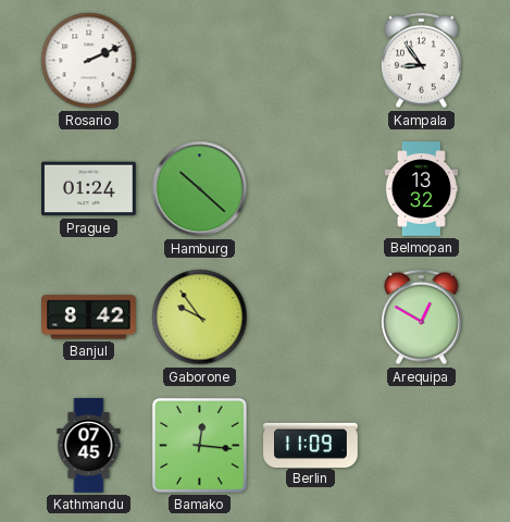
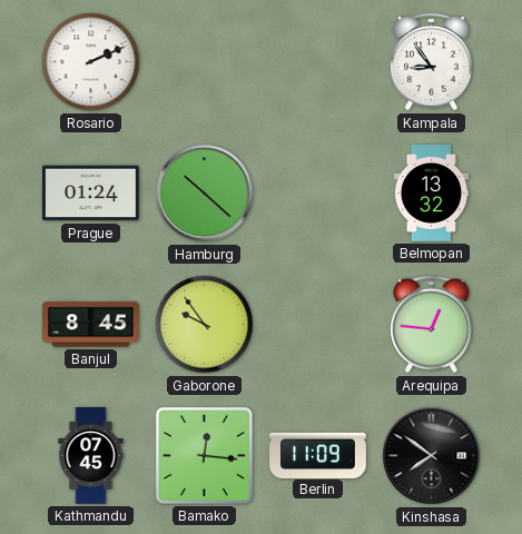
Banjul: 8:42 -> 8:45 (91, 325)
Arequipa: 12:50 -> 12:46 (432, 325)
Kinshasa: none -> 7:51 (432, 456)
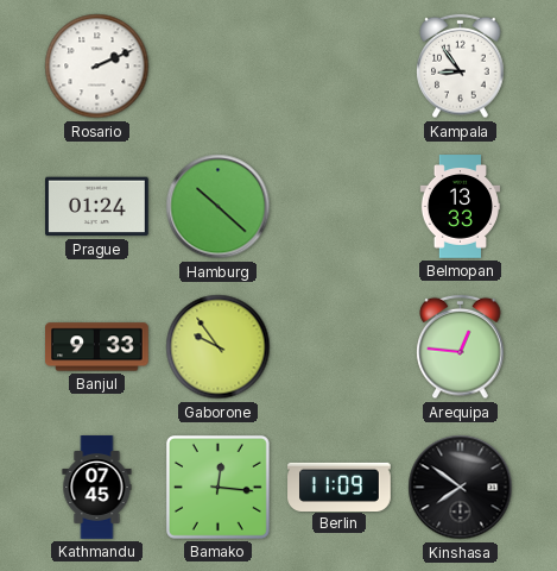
Belmopan: 13:32 -> 13:33 (461, 207)
Banjul: 8:45 -> 9:33 (97, 347)
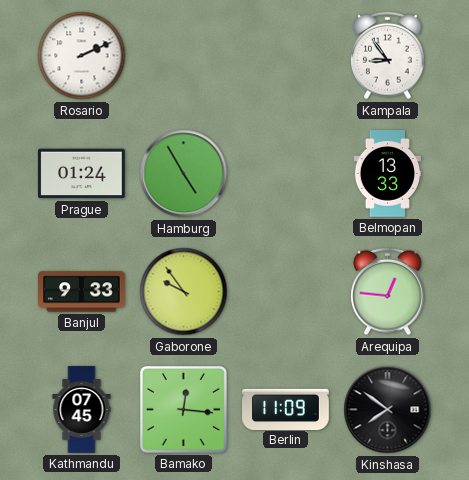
Hamburg: 10:22 -> 4:55 (184, 174)
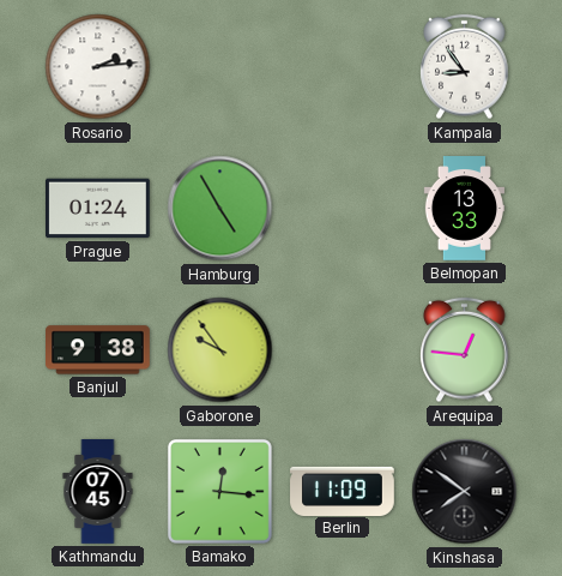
Rosario: 2:11 -> 2:14 (98, 67)
Banjul: 9:33 -> 9:38 (98, 350)
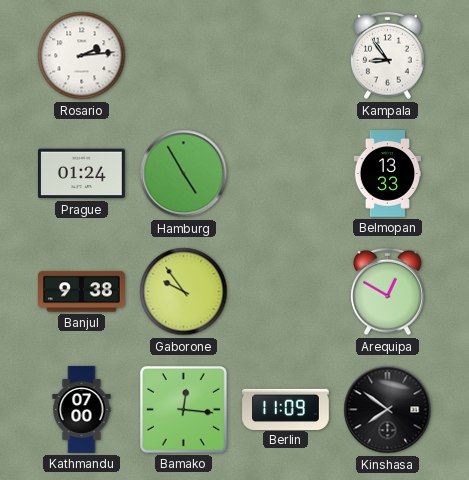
Arequipa: 12:46 -> 12:50 (388, 292)
Kathmandu: 07:45 -> 07:00 (82, 410)
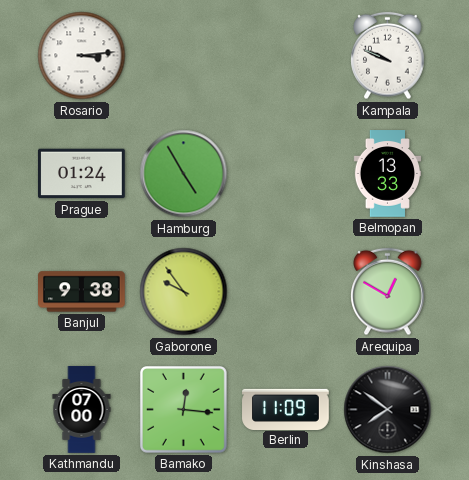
Rosario: 2:14 -> 3:14 (82, 56)
Kampala: 8:54 -> 9:49 (388, 56)
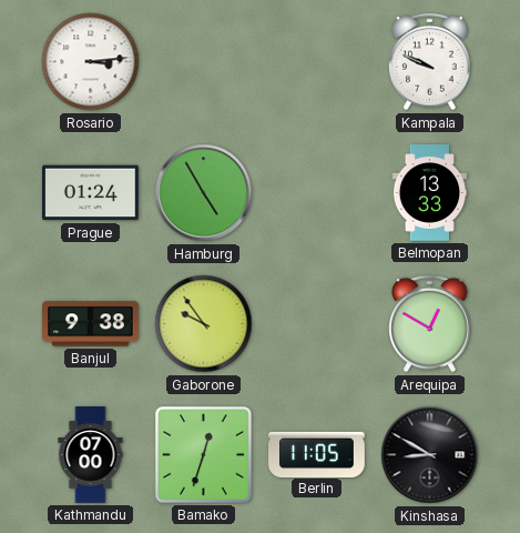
Bamako: 12:16 -> 12:33 (203, 454)
Berlin: 11:09 -> 11:05 (317, 454)
Kinshasa: 7:51 -> 8:50 (430, 455)
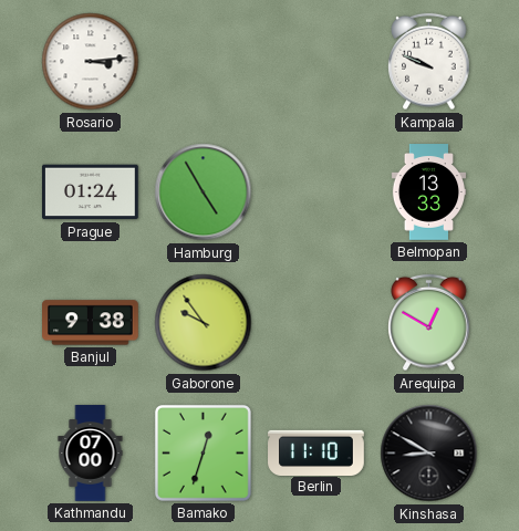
Berlin: 11:05 -> 11:10 (316, 452)
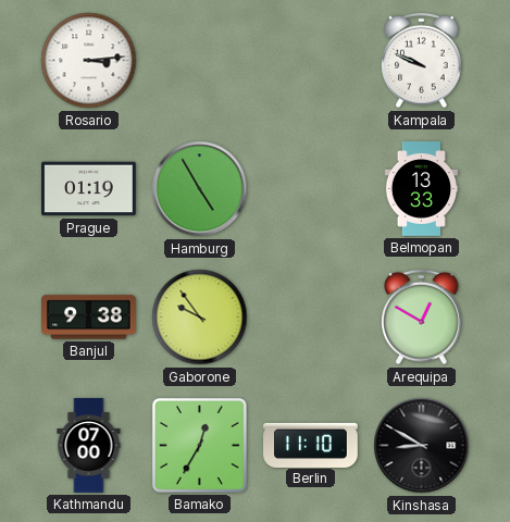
Prague: 01:24 -> 01:19 (89, 189)
Bamako: 12:33 -> 12:35 (199, 445)
